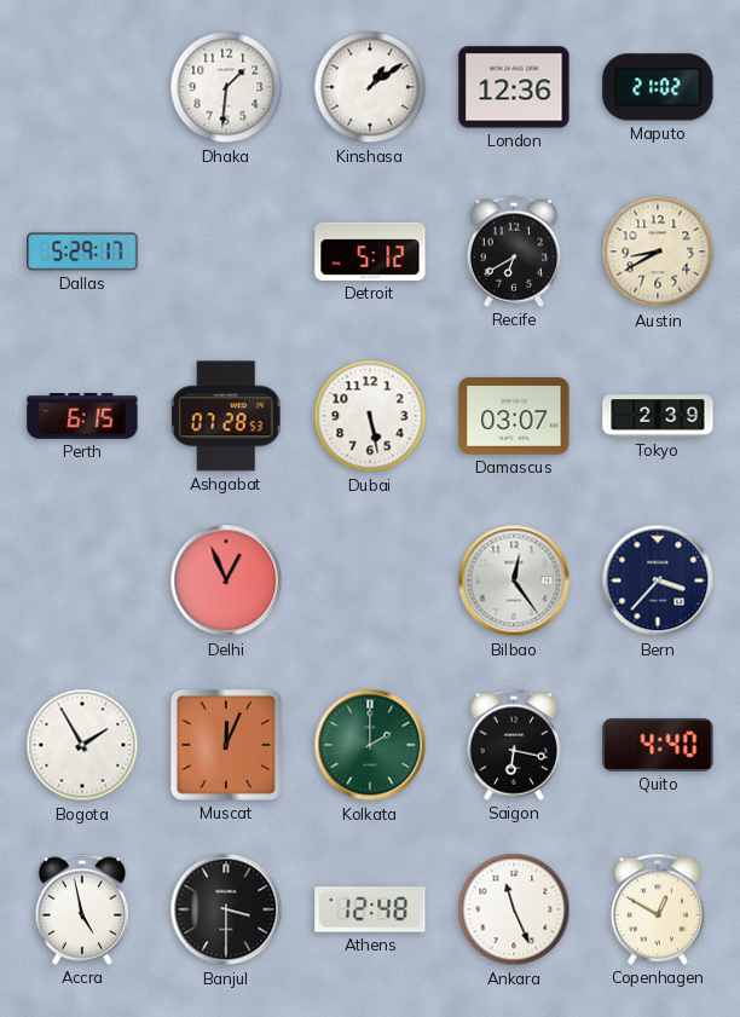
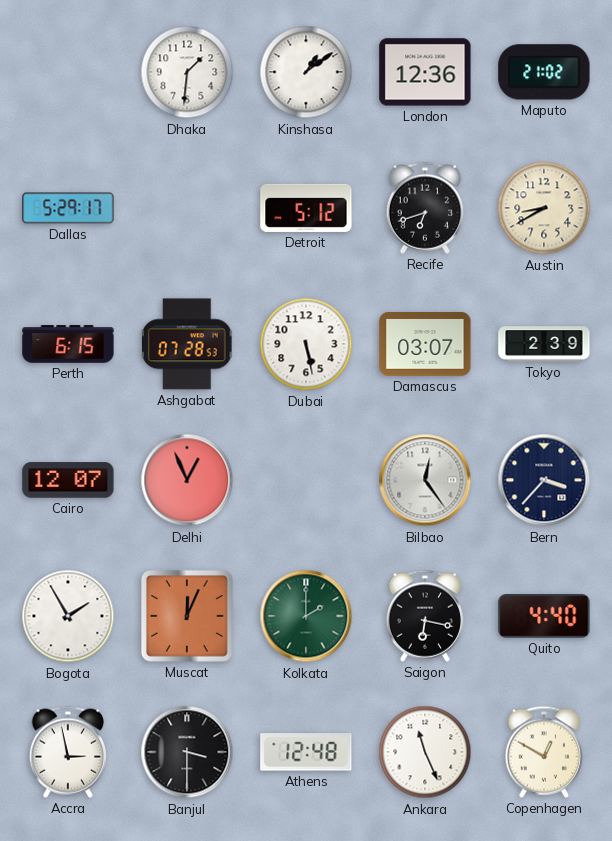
Recife: 6:40 -> 6:42 (424, 208)
Cairo: none -> 12:07 (68, 480)
Accra: 4:58 -> 2:58 (67, 752)
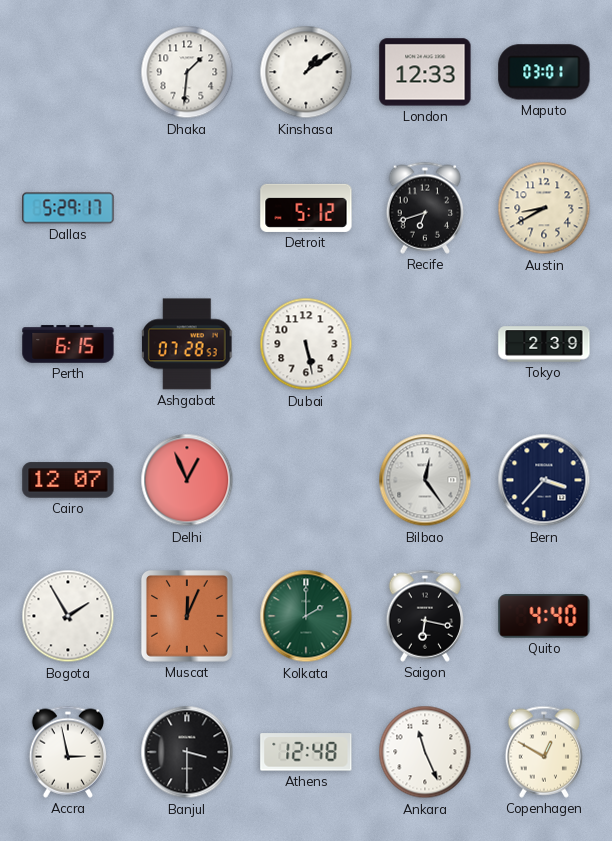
London: 12:36 -> 12:33 (425, 72)
Maputo: 21:02 -> 03:01 (544, 72)
Damascus: 03:07 -> none (425, 344)
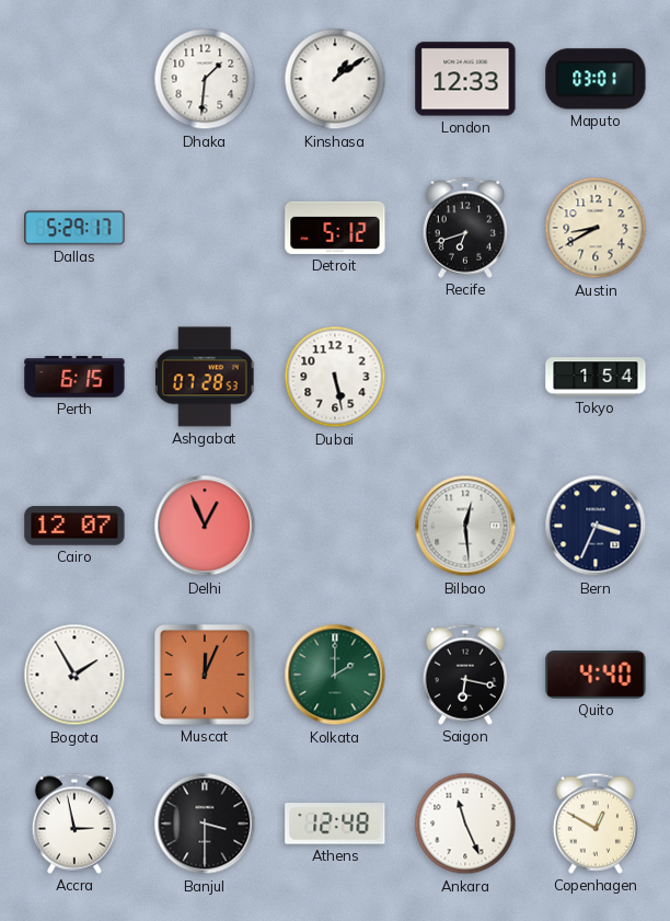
Tokyo: 2:39 -> 1:54 (596, 377)
Bilbao: 12:24 -> 12:29 (465, 526)
Bern: 3:37 -> 3:34 (596, 526)
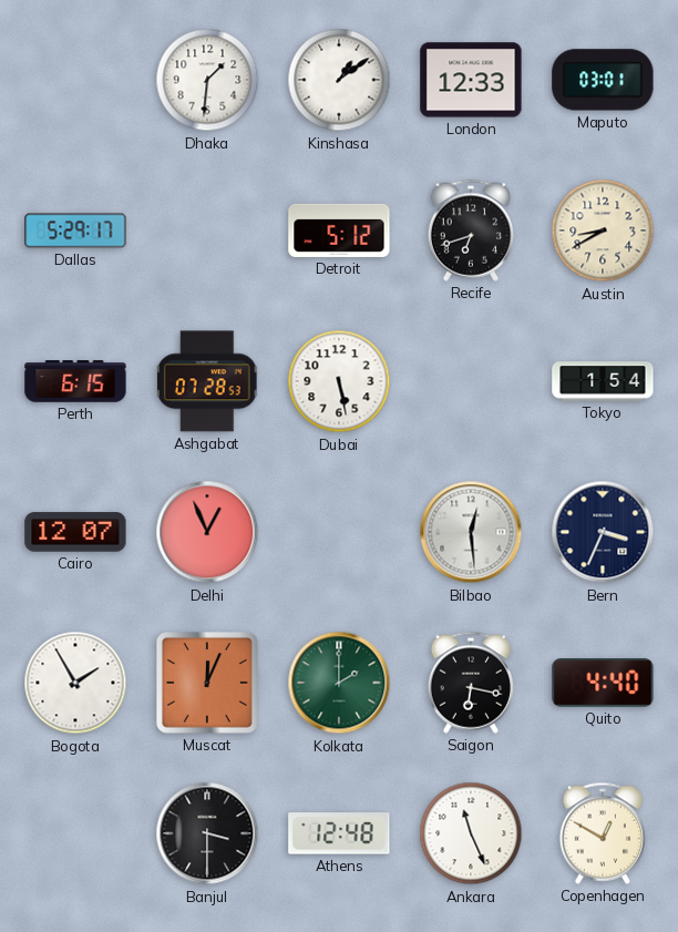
Accra: 2:58 -> none (73, 824)
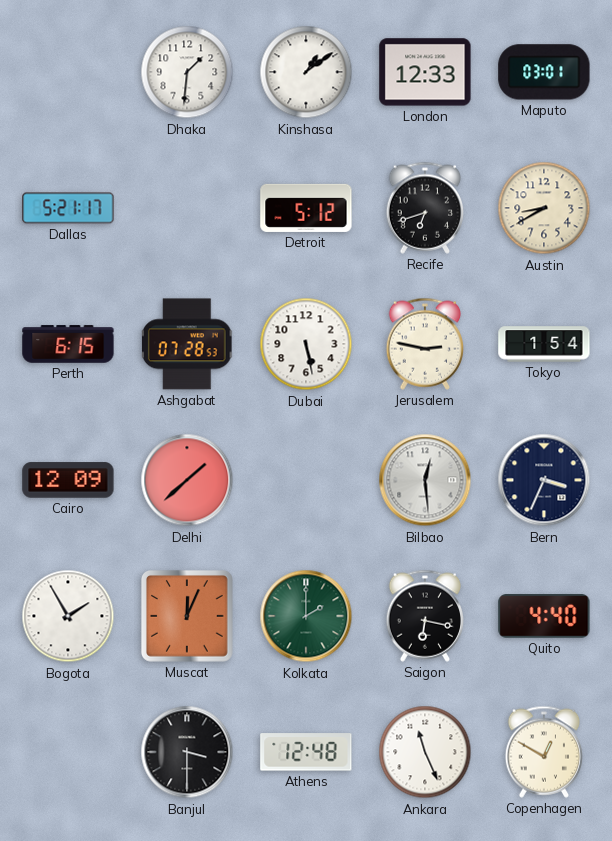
Dallas: 5:29 -> 5:21 (68, 208)
Jerusalem: none -> 2:47 (424, 344)
Cairo: 12:07 -> 12:09 (68, 480)
Delhi: 12:56 -> 1:38 (187, 480)
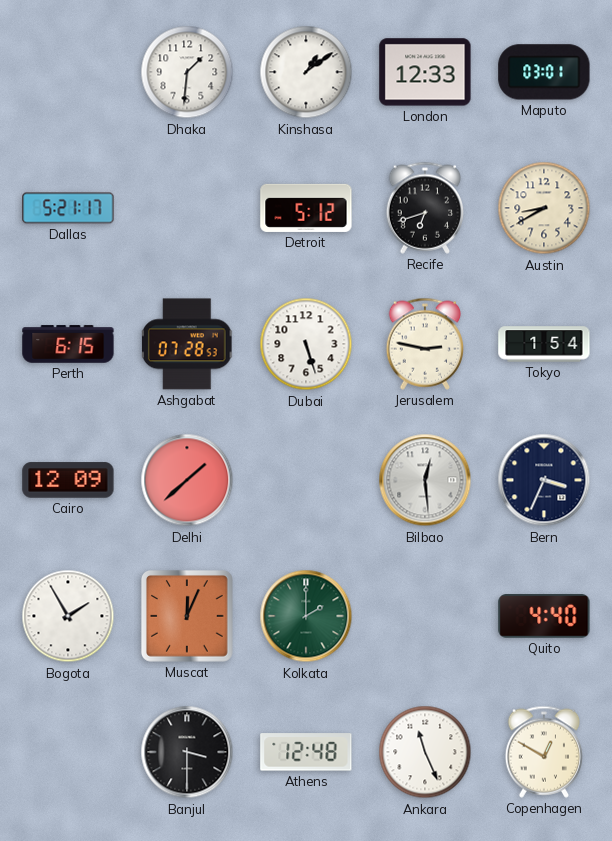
Dubai: 5:28 -> 5:27 (306, 344)
Saigon: 6:17 -> none (424, 616)
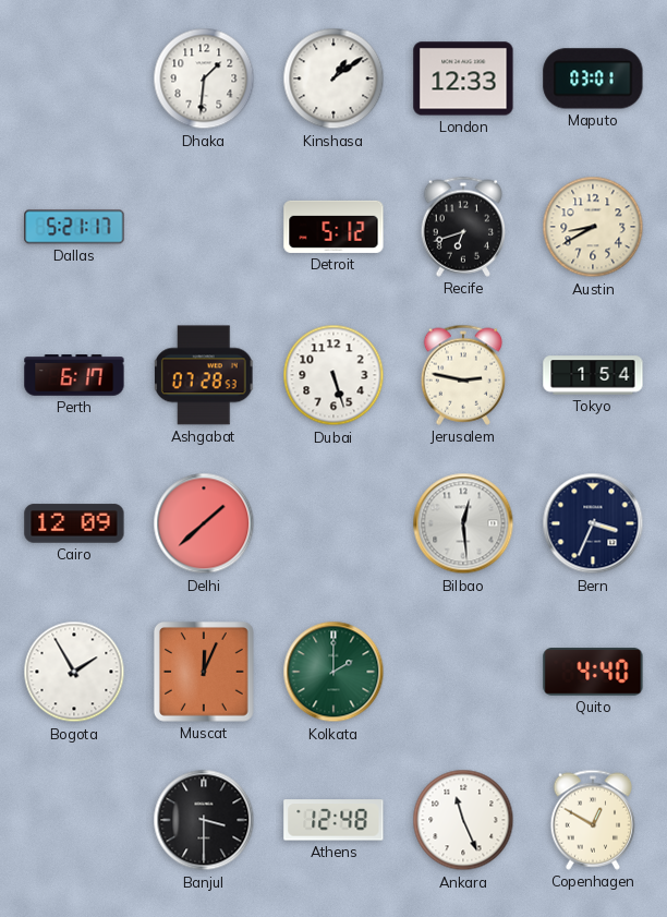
Perth: 6:15 -> 6:17 (74, 375)
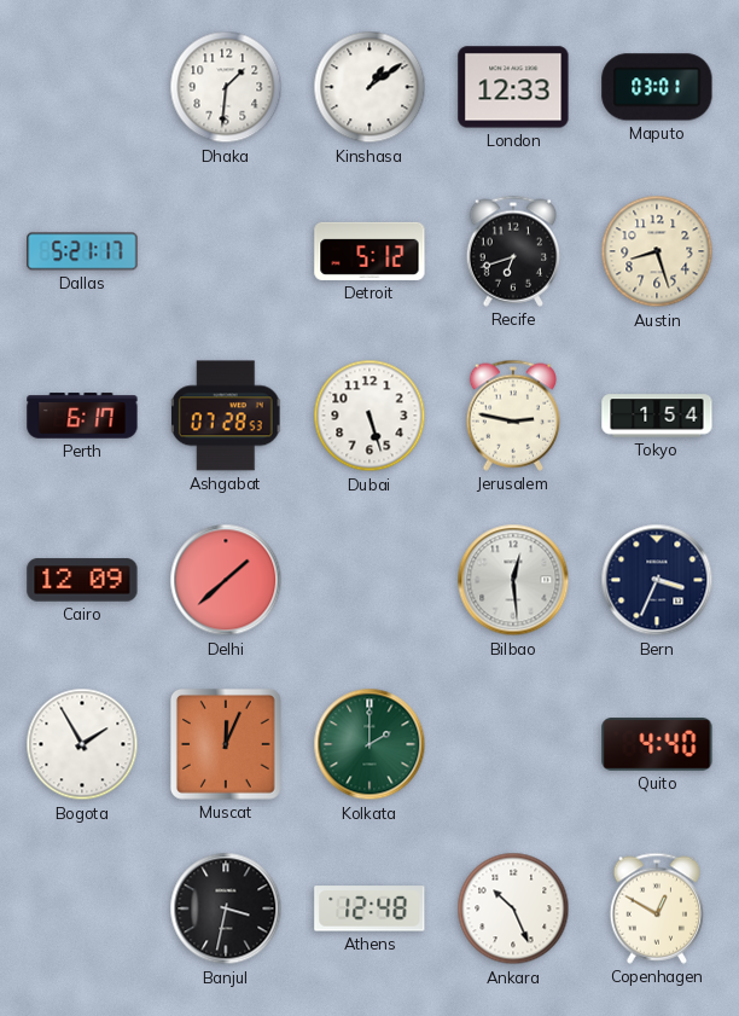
Austin: 8:40 -> 8:27 (657, 251)
Banjul: 3:30 -> 3:32 (226, 908)
Ankara: 11:26 -> 10:26 (513, 908)
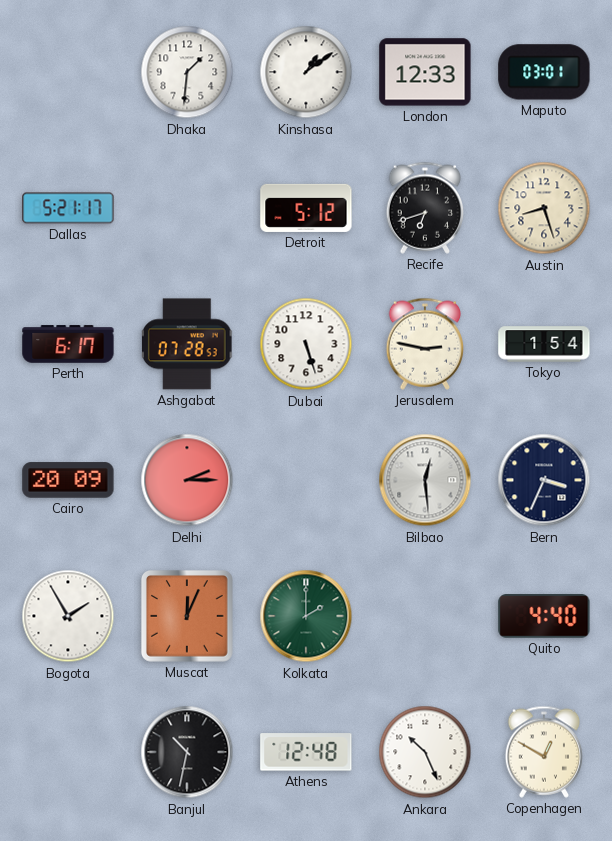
Cairo: 12:09 -> 20:09 (68, 480)
Delhi: 1:38 -> 2:15 (187, 480)
Banjul: 3:32 -> 10:32 (187, 752)
